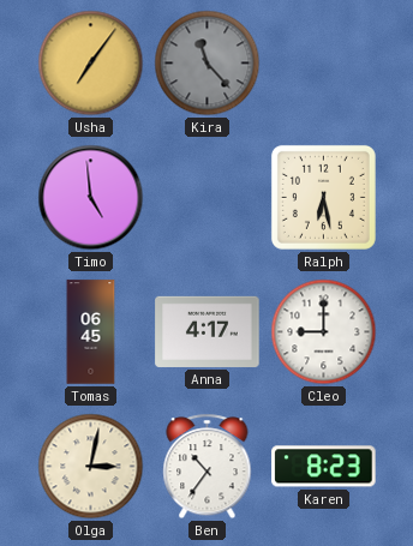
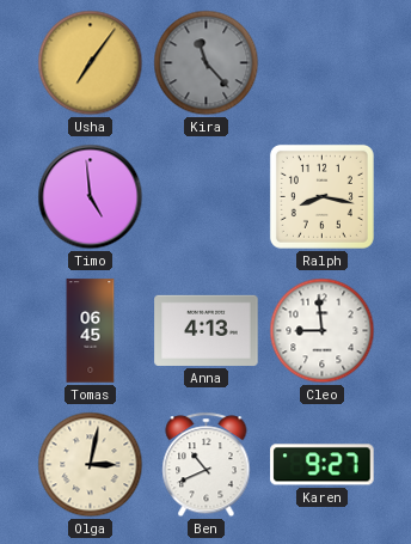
Ralph: 6:28 -> 8:17 (321, 196)
Anna: 4:17 -> 4:13 (207, 330)
Cleo: 9:00 -> 8:59 (323, 331)
Ben: 10:36 -> 10:41 (207, 465)
Karen: 8:23 -> 9:27 (323, 465)
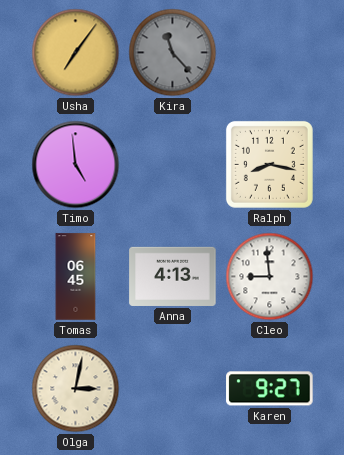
Ben: 10:41 -> none (207, 465)
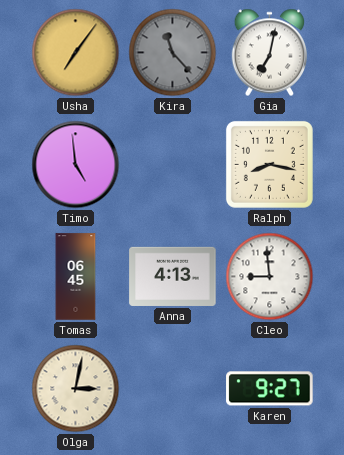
Gia: none -> 7:02 (270, 53)
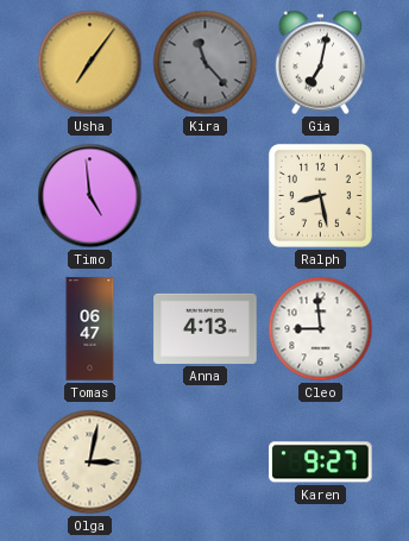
Ralph: 8:17 -> 8:28 (320, 195)
Tomas: 06:45 -> 06:47 (90, 329)
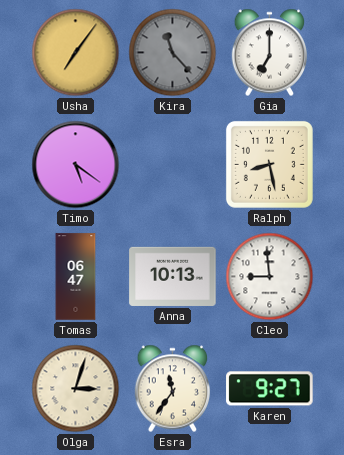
Gia: 7:02 -> 7:00 (270, 53)
Timo: 4:59 -> 5:21 (76, 165)
Anna: 4:13 -> 10:13 (173, 276)
Olga: 3:02 -> 3:03 (76, 389)
Esra: none -> 11:36 (173, 389)
